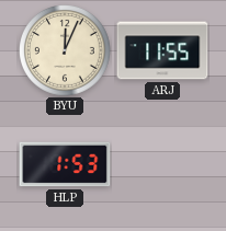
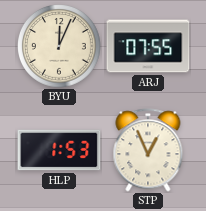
ARJ: 11:55 -> 07:55 (148, 46)
STP: none -> 12:56 (148, 150)
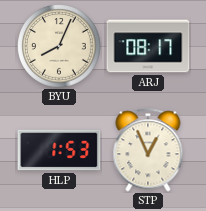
BYU: 12:04 -> 8:04 (60, 47)
ARJ: 07:55 -> 08:17 (148, 46)
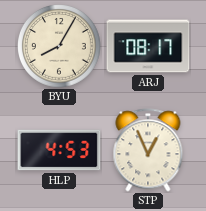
BYU: 8:04 -> 8:05 (60, 47)
HLP: 1:53 -> 4:53 (59, 150)
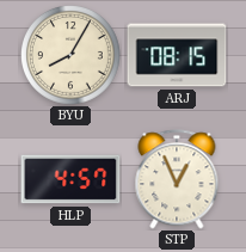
ARJ: 08:17 -> 08:15 (177, 55)
HLP: 4:53 -> 4:57 (70, 179)
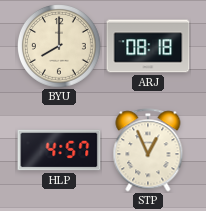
BYU: 8:05 -> 8:00 (60, 47)
ARJ: 08:15 -> 08:18 (148, 46)
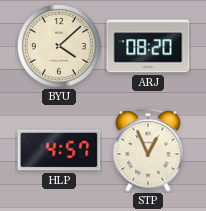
BYU: 8:00 -> 4:08 (60, 47)
ARJ: 08:18 -> 08:20 (148, 46)
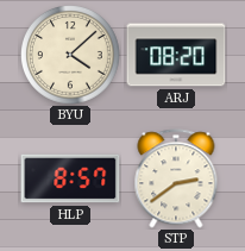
HLP: 4:57 -> 8:57 (70, 178)
STP: 12:56 -> 2:39 (176, 178)
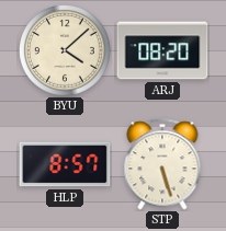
STP: 2:39 -> 5:27 (162, 164)
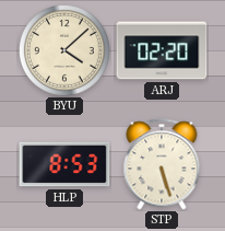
ARJ: 08:20 -> 02:20 (162, 50)
HLP: 8:57 -> 8:53 (64, 164)
